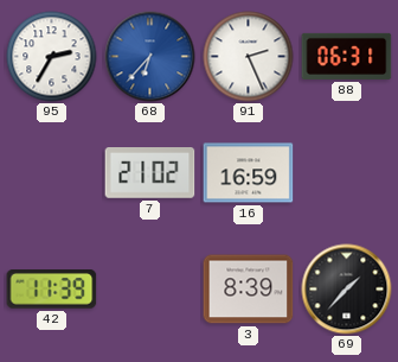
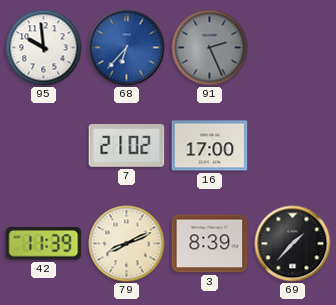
95: 2:35 -> 9:59 (44, 48)
91 dial: white -> grey (210, 48)
88: 06:31 -> none (347, 56)
16: 16:59 -> 17:00 (210, 146)
79: none -> 8:11 (127, 244)
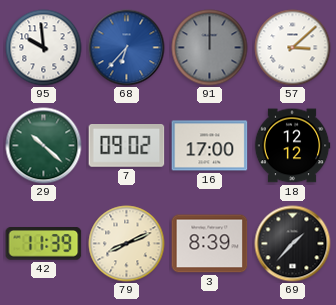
91: 2:26 -> 12:00 (210, 48)
57: none -> 3:08 (293, 48)
29: none -> 10:22 (44, 146)
7: 21:02 -> 09:02 (127, 146)
18: none -> 12:12 (292, 146)
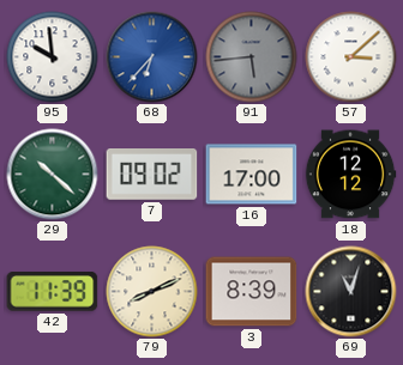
91: 12:00 -> 5:44 (252, 57)
69: 1:37 -> 11:03 (351, 292)
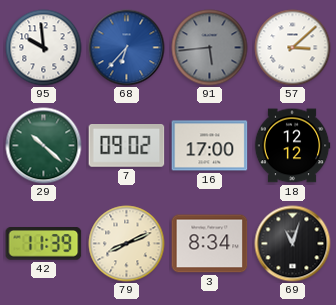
3: 8:39 -> 8:34 (210, 244)
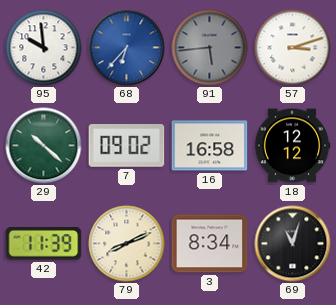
57: 3:08 -> 3:12 (293, 48)
16: 17:00 -> 16:58 (210, 146)
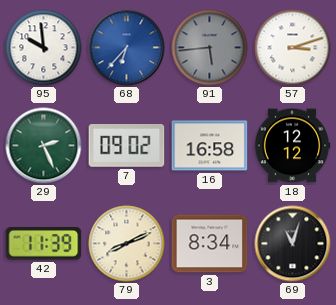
29: 10:22 -> 2:26 (44, 146)
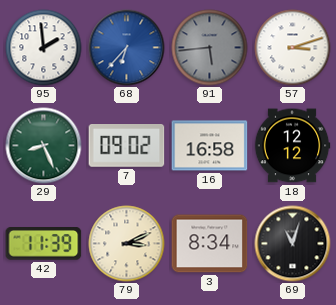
95: 9:59 -> 1:59 (44, 48)
29: 2:26 -> 8:26 (44, 146)
79: 8:11 -> 3:11 (127, 244)
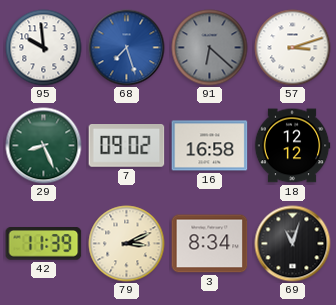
95: 1:59 -> 9:59 (44, 48)
68: 6:37 -> 7:27 (127, 48)
91: 5:44 -> 6:22 (210, 48)
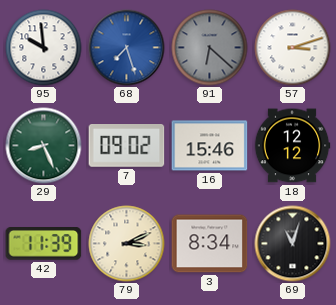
16: 16:58 -> 15:46 (210, 146)
